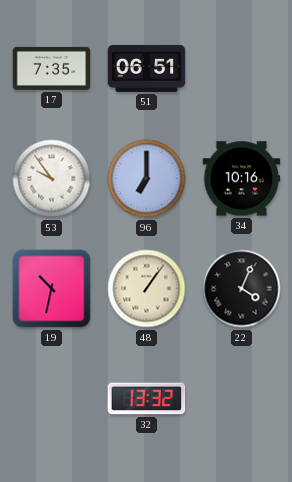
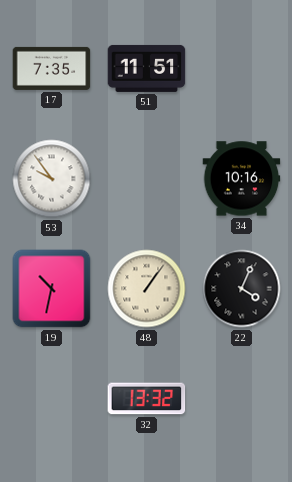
51: 06:51 -> 11:51 (147, 68)
96: 7:00 -> none (147, 179)
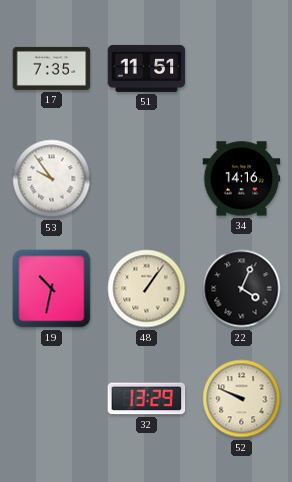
34: 10:16 -> 14:16 (242, 179)
32: 13:32 -> 13:29 (147, 399)
52: none -> 9:49 (242, 399)
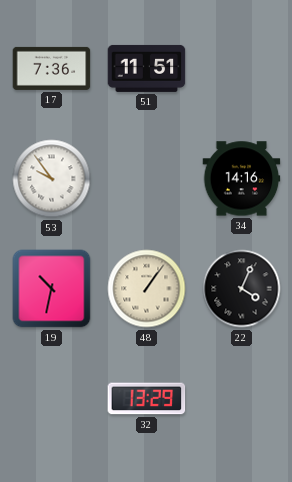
17: 7:35 -> 7:36 (52, 68)
52: 9:49 -> none (242, 399)
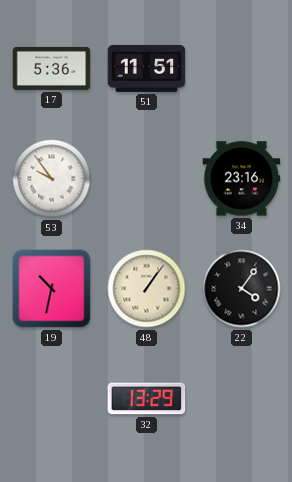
17: 7:36 -> 5:36 (52, 68)
34: 14:16 -> 23:16 (242, 179)
22: 4:04 -> 4:06 (242, 289)
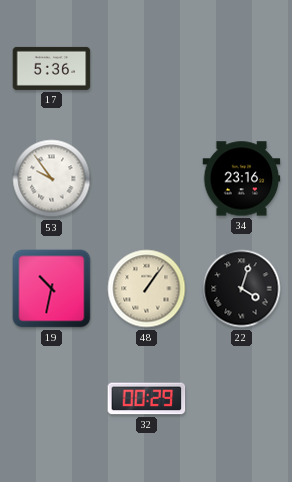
51: 11:51 -> none (147, 68)
22: 4:06 -> 4:03 (242, 289)
32: 13:29 -> 00:29 (147, 399)
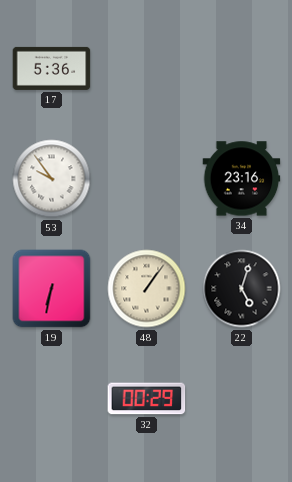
19: 10:32 -> 6:32 (52, 289)
22: 4:03 -> 5:03 (242, 289)
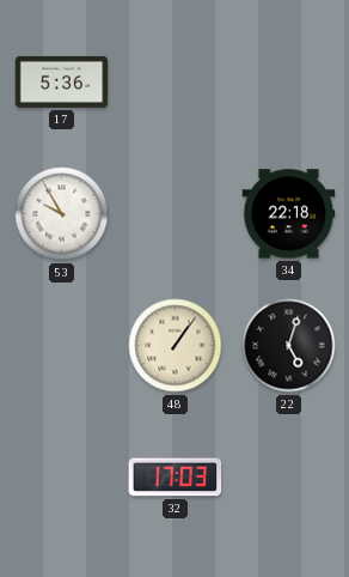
53: 9:54 -> 9:55 (62, 214)
34: 23:16 -> 22:18 (289, 214)
19: 6:32 -> none (52, 289)
32: 00:29 -> 17:03 (176, 478)
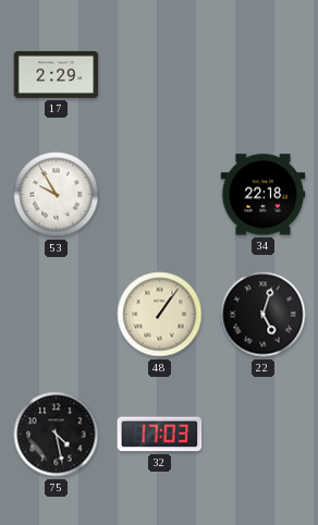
17: 5:36 -> 2:29 (57, 74)
75: none -> 4:28 (57, 435)
